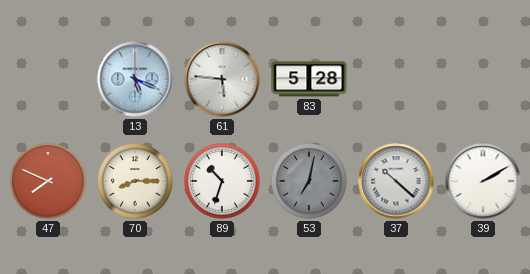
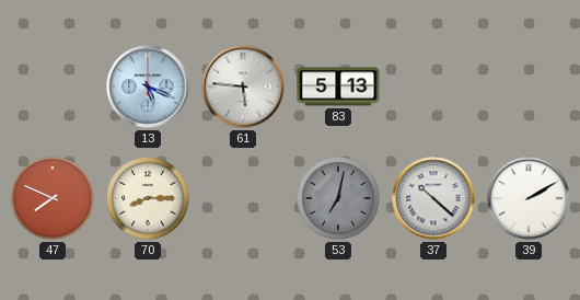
83: 5:28 -> 5:13 (338, 86)
89: 10:33 -> none (222, 181)
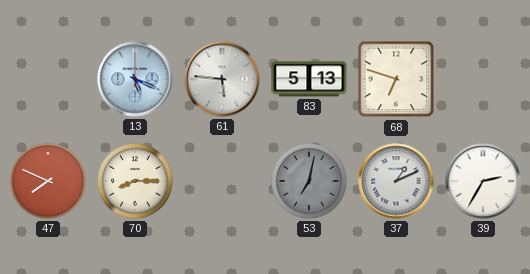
68: none -> 6:48 (396, 79)
37: 10:22 -> 1:11 (396, 181)
39: 2:10 -> 2:35 (483, 181)
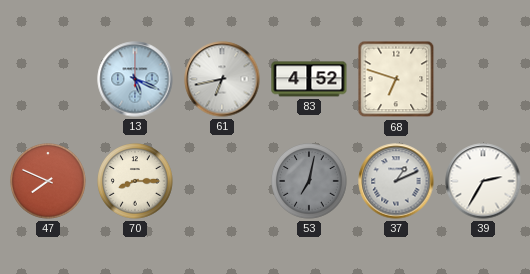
61: 5:46 -> 6:43 (222, 79)
83: 5:13 -> 4:52 (309, 79)
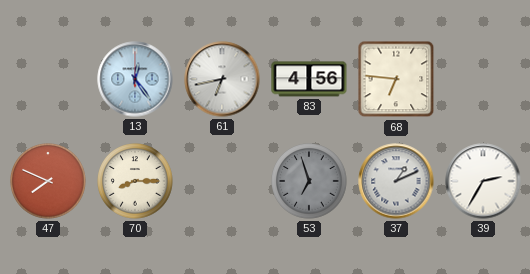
13: 5:19 -> 12:24 (135, 79)
83: 4:52 -> 4:56 (309, 79)
68: 6:48 -> 6:46 (396, 79)
53: 7:02 -> 6:57 (309, 181)
